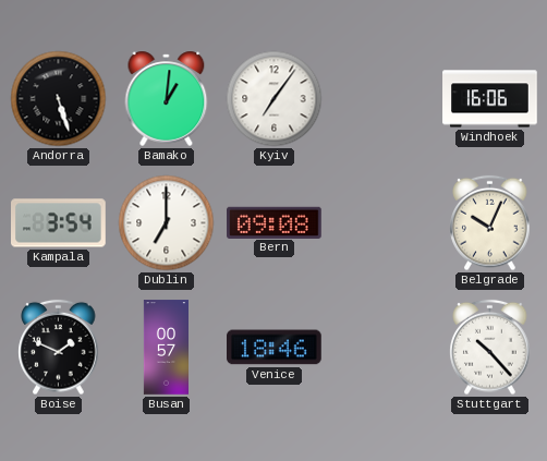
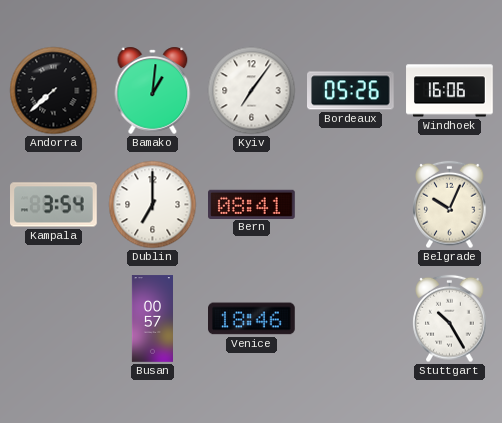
Andorra: 5:27 -> 7:38 (54, 91)
Bordeaux: none -> 05:26 (351, 91)
Bern: 09:08 -> 08:41 (252, 204)
Boise: 1:49 -> none (59, 348)
Stuttgart: 10:23 -> 10:25 (450, 319)
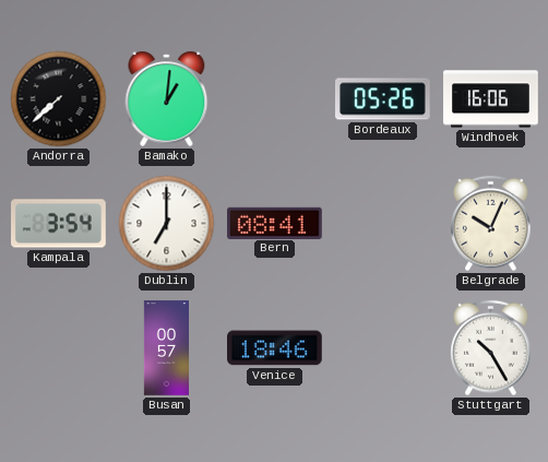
Kyiv: 7:06 -> none (252, 91)
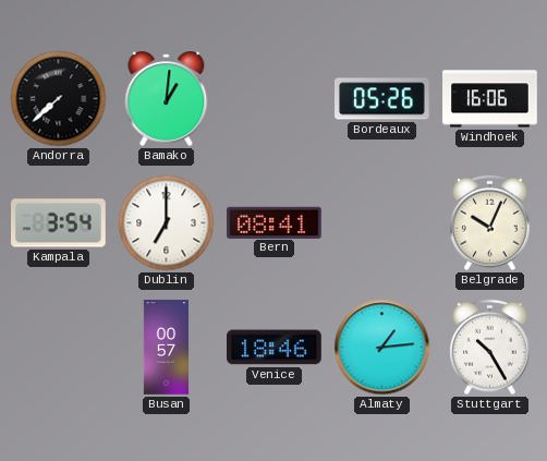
Almaty: none -> 1:14 (382, 348)
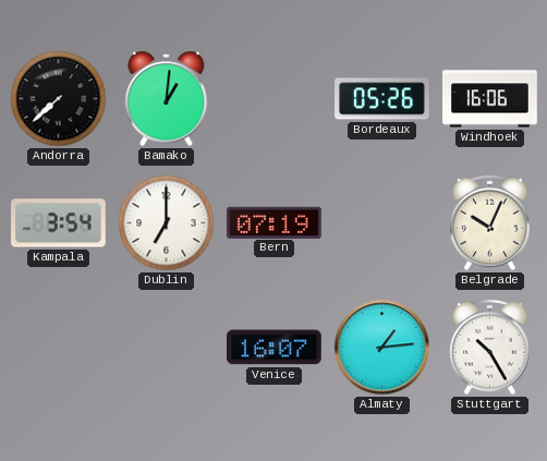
Bern: 08:41 -> 07:19 (275, 222)
Busan: 00:57 -> none (166, 348)
Venice: 18:46 -> 16:07 (275, 348)
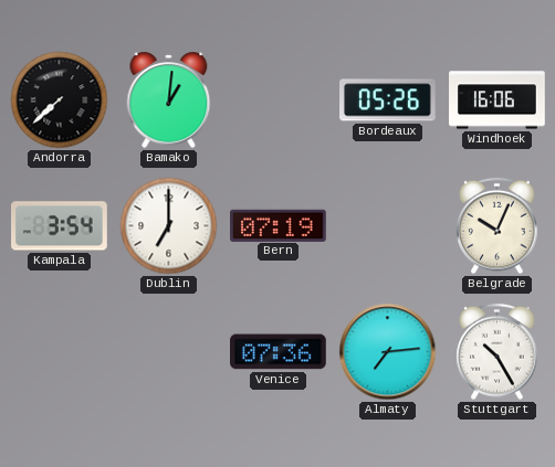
Venice: 16:07 -> 07:36 (279, 352)
Almaty: 1:14 -> 7:14 (388, 352)
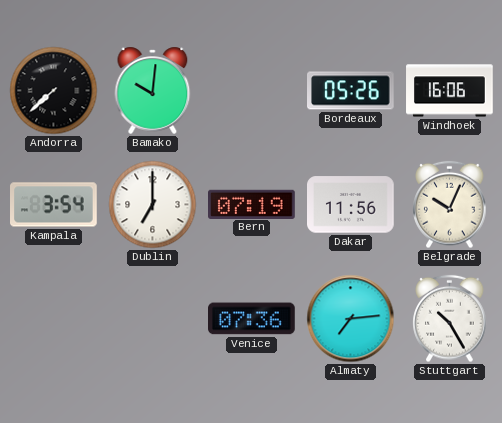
Bamako: 1:01 -> 10:01 (153, 90)
Dakar: none -> 11:56 (351, 205)
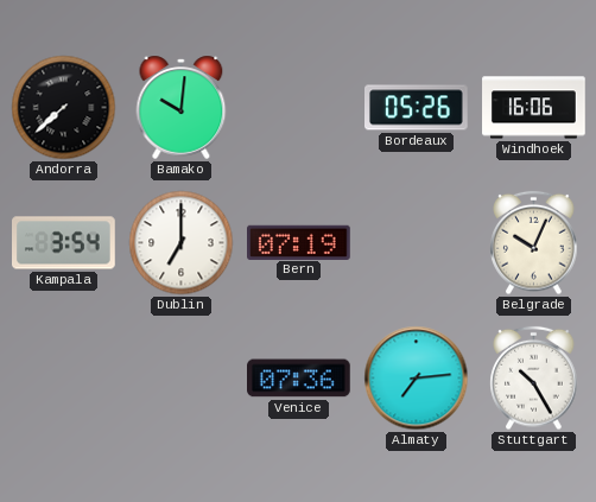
Dakar: 11:56 -> none (351, 205)
